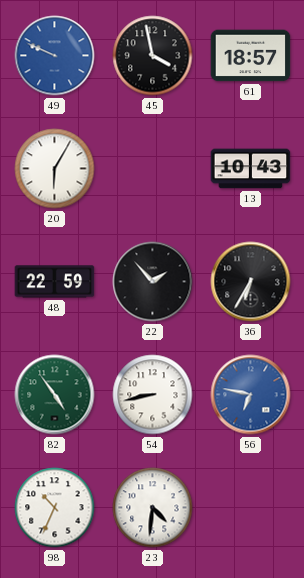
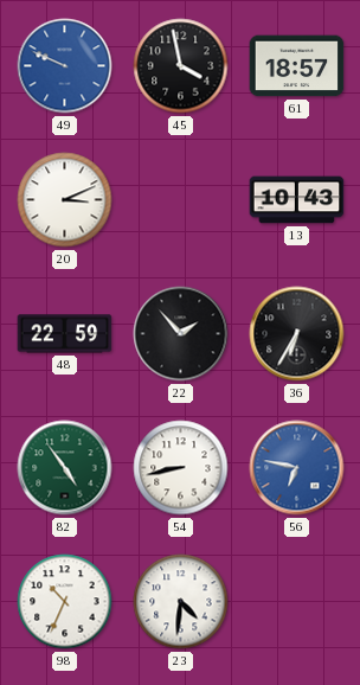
20: 6:05 -> 3:11 (65, 200)
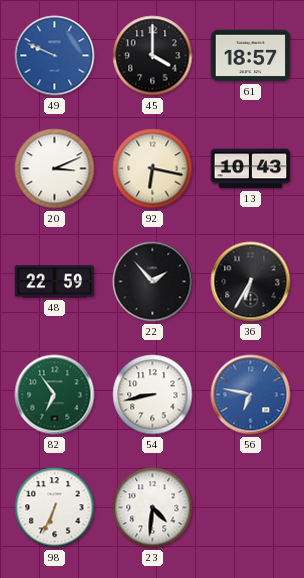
45: 3:58 -> 4:00 (153, 56)
92: none -> 6:17 (153, 169)
82: 4:54 -> 6:54 (55, 395)
98: 10:34 -> 6:34 (55, 508)
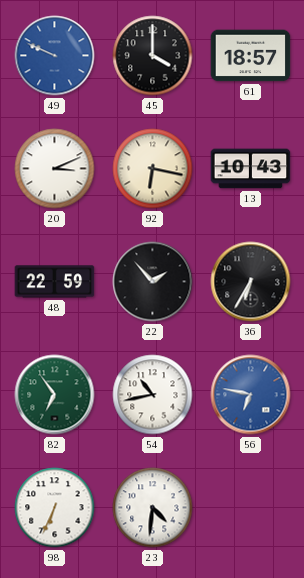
54: 8:43 -> 10:43 (153, 395)
